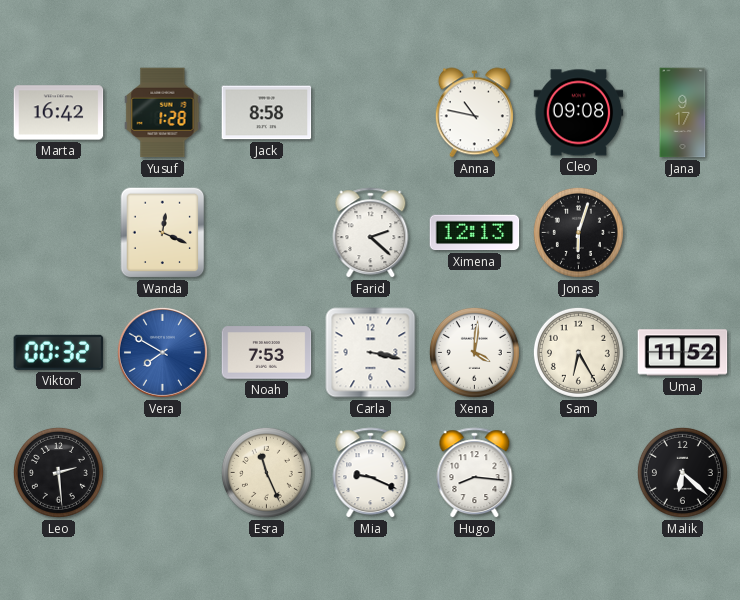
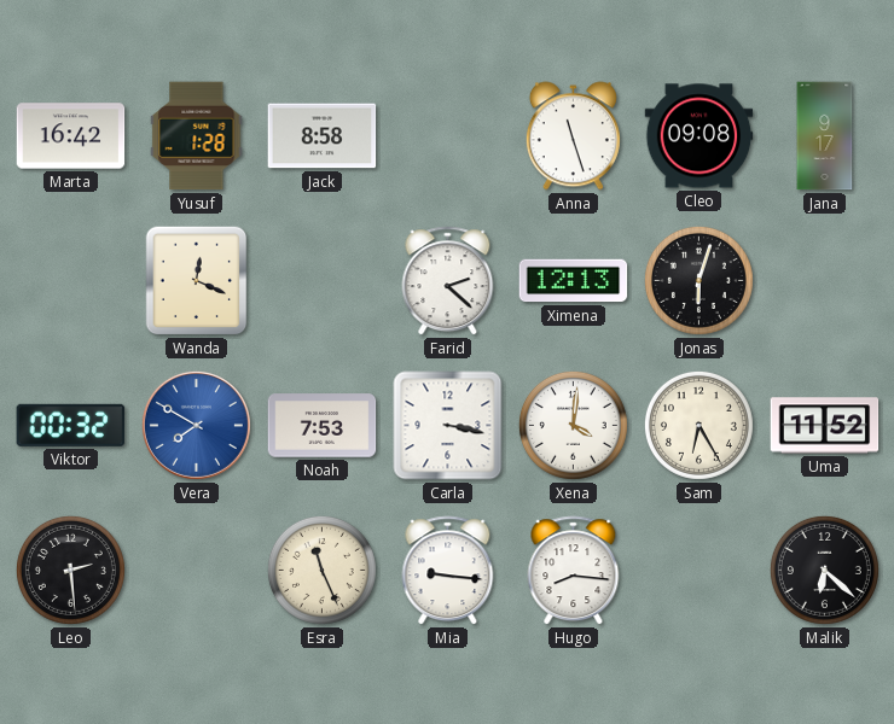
Anna: 10:47 -> 11:27 (573, 136)
Mia: 9:19 -> 9:16 (448, 571)
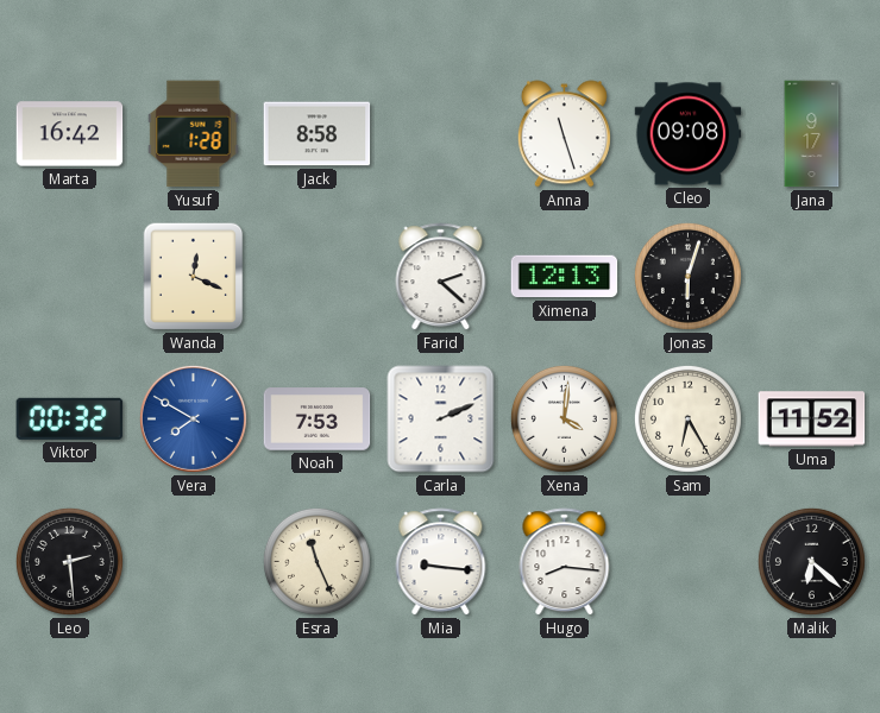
Carla: 3:17 -> 2:11 (441, 419)
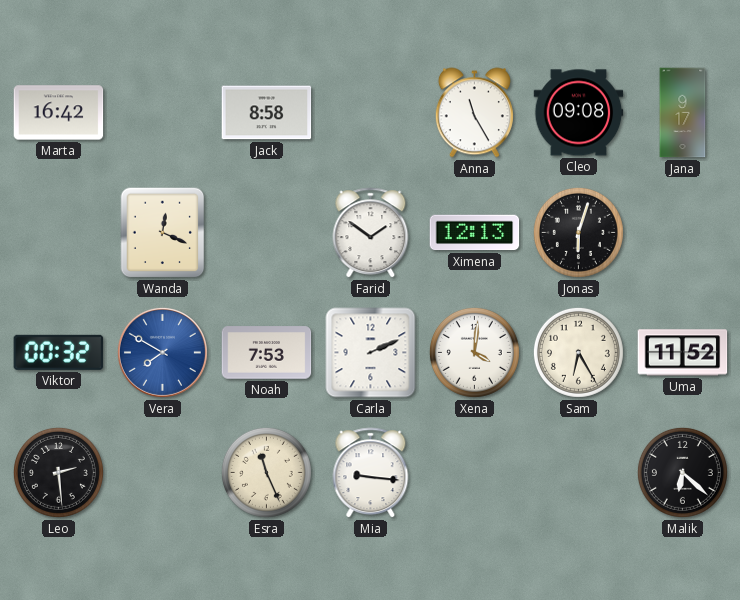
Yusuf: 1:28 -> none (194, 134)
Anna: 11:27 -> 11:25 (474, 113)
Farid: 2:22 -> 1:51 (371, 233)
Hugo: 8:16 -> none (565, 562)
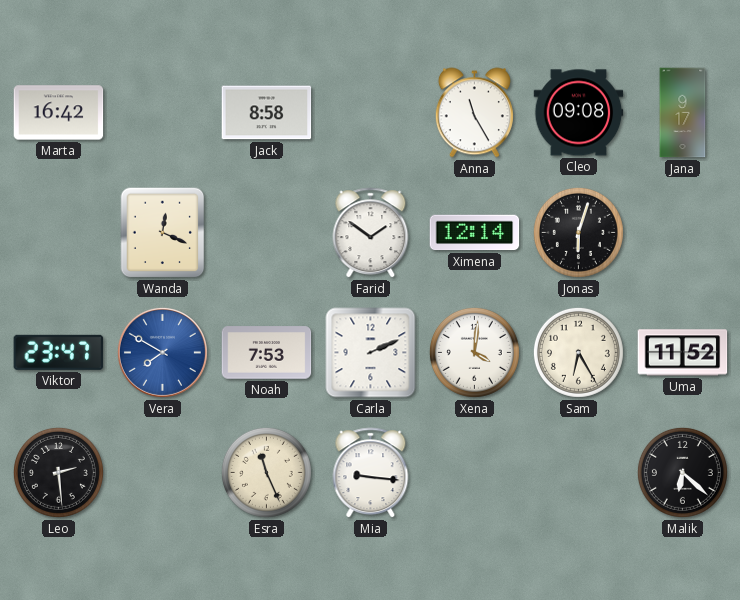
Ximena: 12:13 -> 12:14 (475, 233)
Viktor: 00:32 -> 23:47 (59, 352)
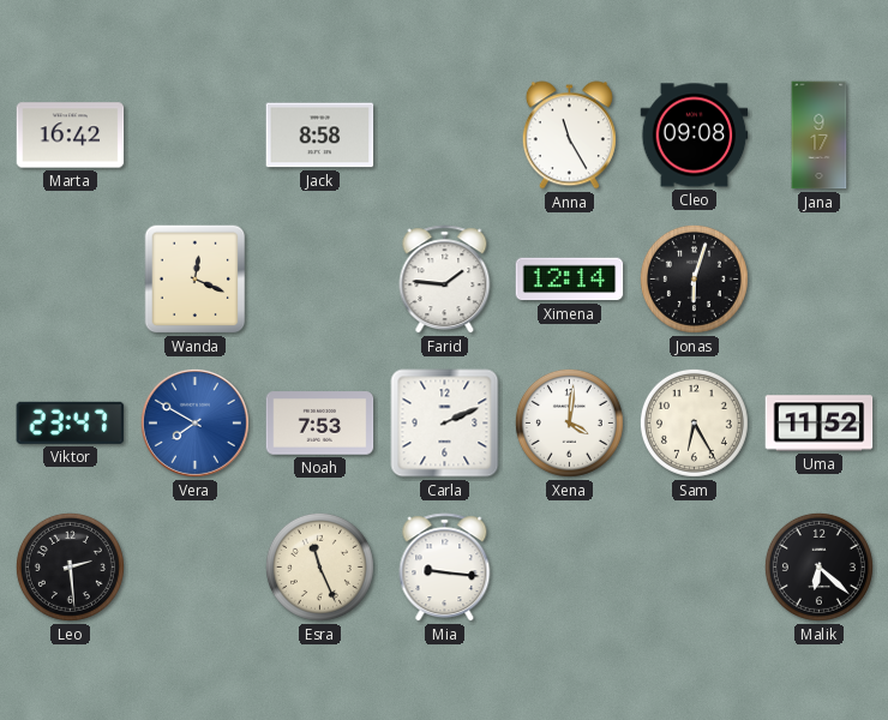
Farid: 1:51 -> 1:46 (445, 280)
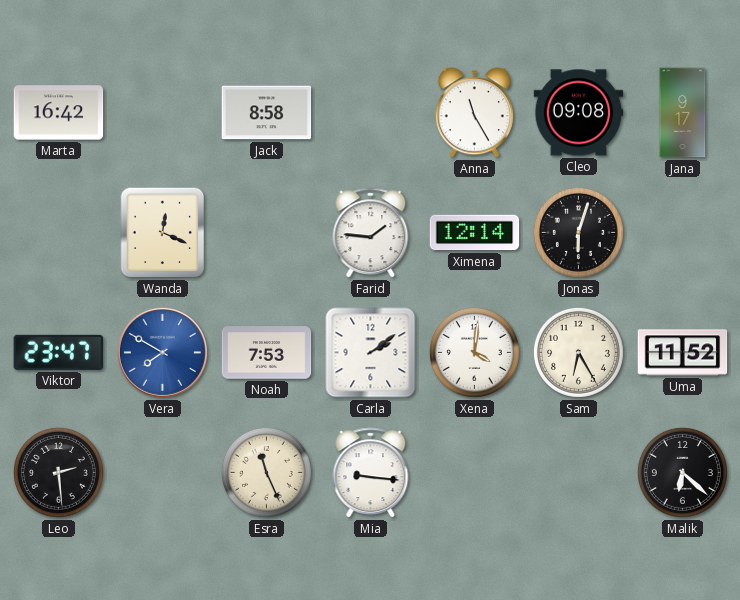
Carla: 2:11 -> 2:09 (371, 353)
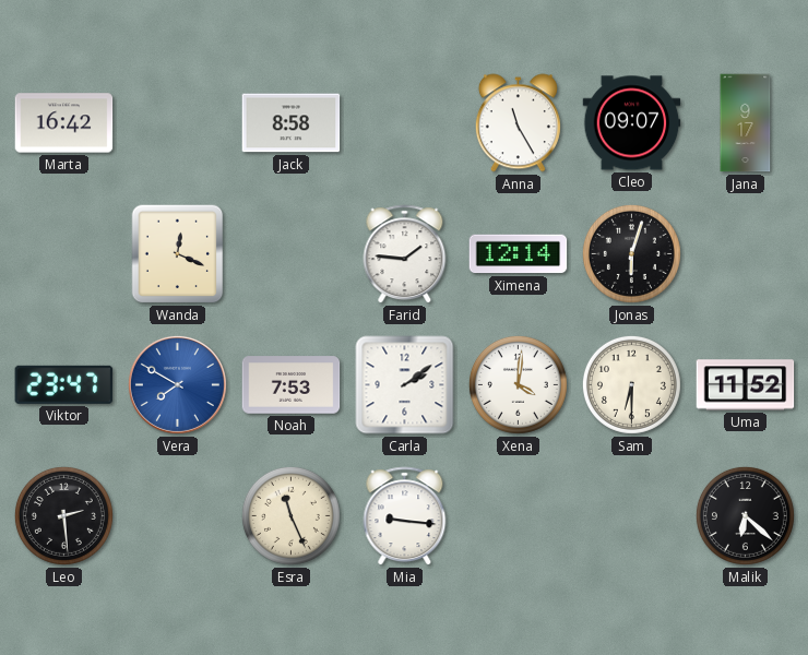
Cleo: 09:08 -> 09:07 (632, 123)
Sam: 6:25 -> 6:30 (631, 384)
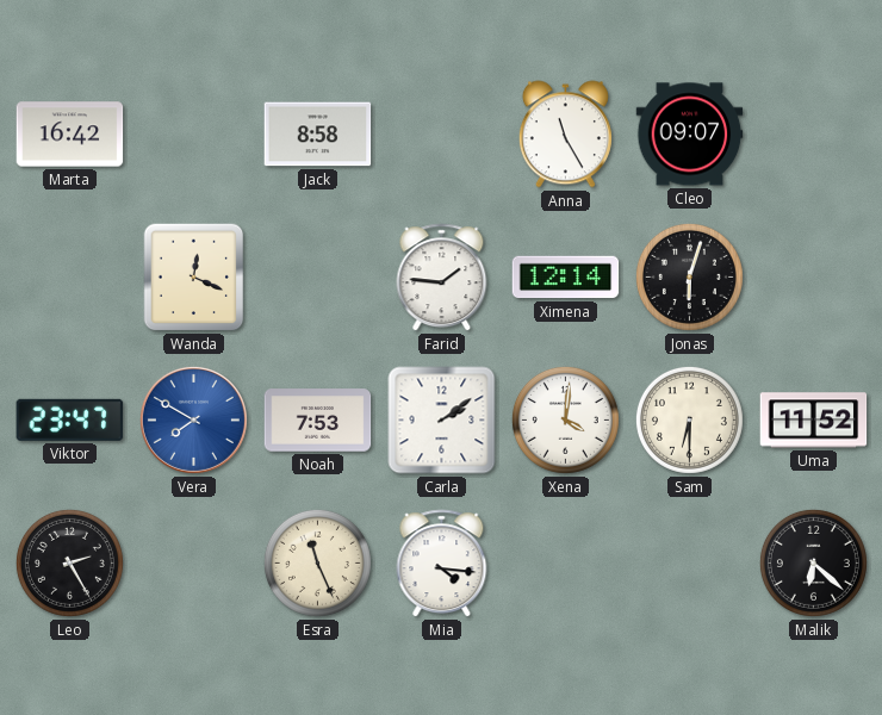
Jana: 9:17 -> none (746, 123)
Leo: 2:29 -> 2:25 (69, 562)
Mia: 9:16 -> 4:16 (442, 564)
